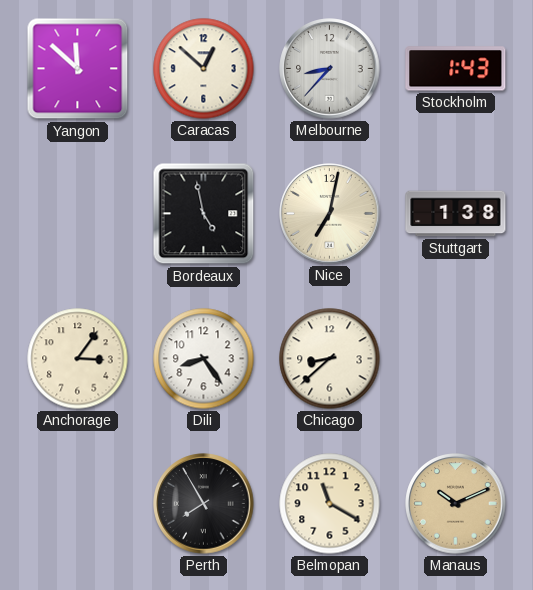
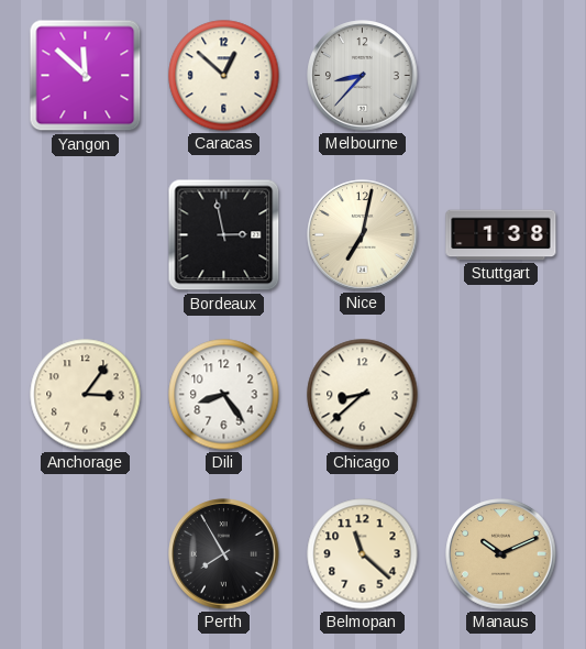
Stockholm: 1:43 -> none (456, 69)
Bordeaux: 4:58 -> 2:58 (224, 235)
Belmopan: 11:20 -> 11:22 (363, 554)
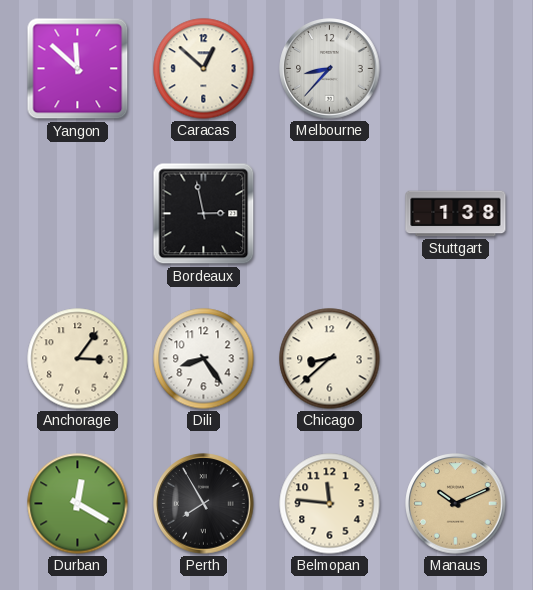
Nice: 7:02 -> none (363, 235)
Durban: none -> 12:20 (78, 504)
Belmopan: 11:22 -> 11:46 (330, 504)
